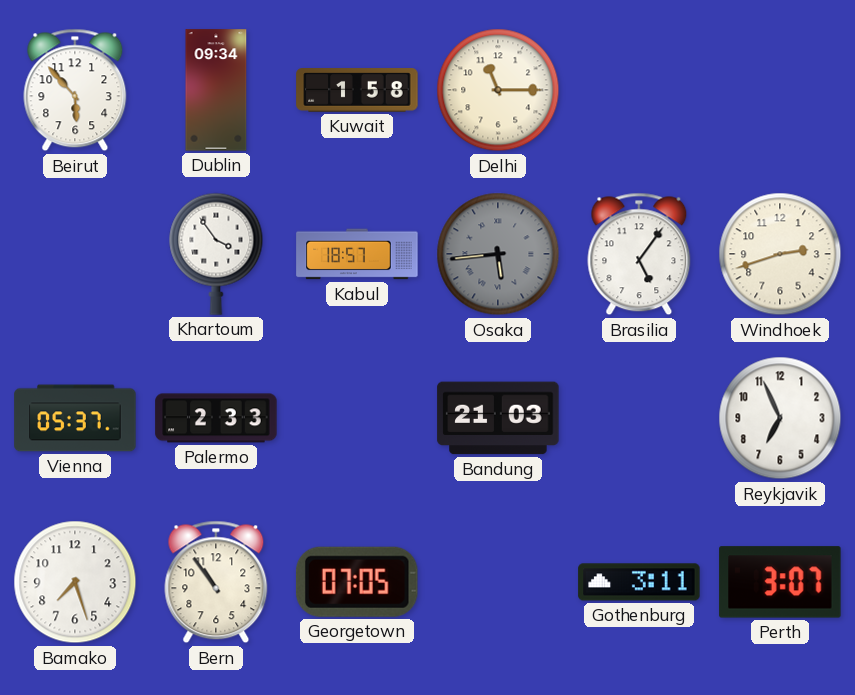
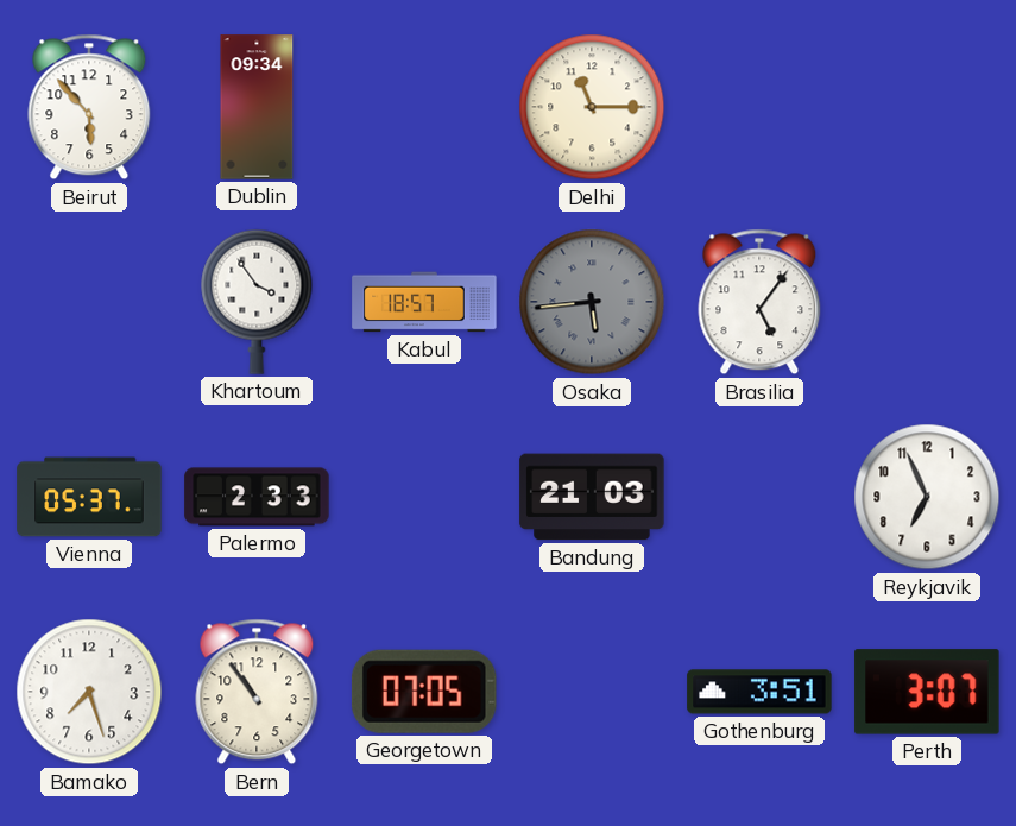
Kuwait: 1:58 -> none (357, 90)
Windhoek: 2:42 -> none (780, 254)
Gothenburg: 3:11 -> 3:51 (759, 692)
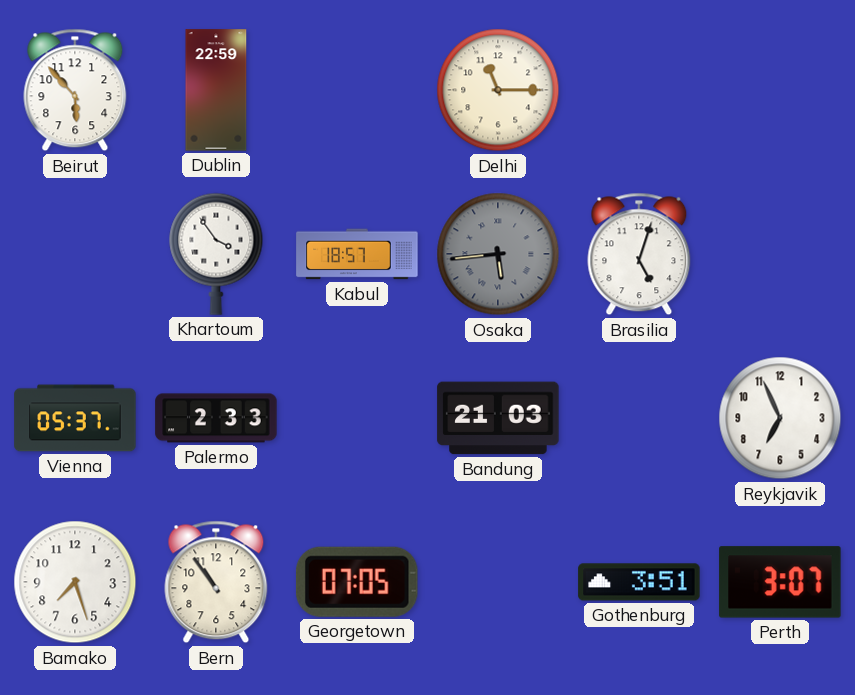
Dublin: 09:34 -> 22:59 (216, 90)
Brasilia: 5:06 -> 5:03 (639, 254)
